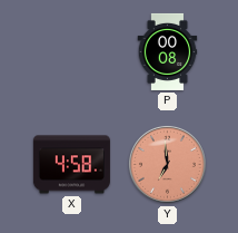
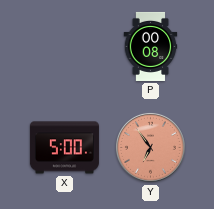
X: 4:58 -> 5:00 (64, 148)
Y: 6:59 -> 6:54 (150, 147)
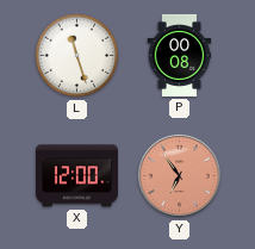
L: none -> 11:27 (77, 56)
X: 5:00 -> 12:00 (76, 176)
